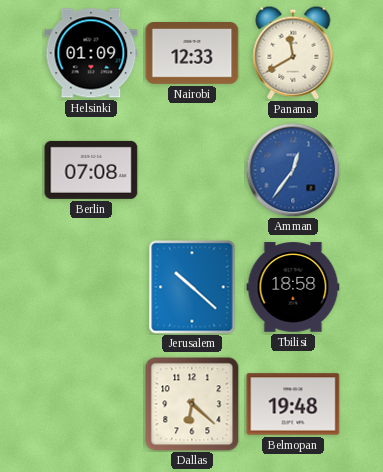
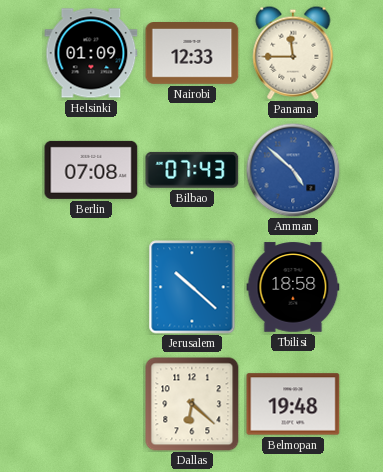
Panama: 11:40 -> 11:45 (293, 53)
Bilbao: none -> 07:43 (192, 170)
Amman: 12:36 -> 4:52 (293, 170)
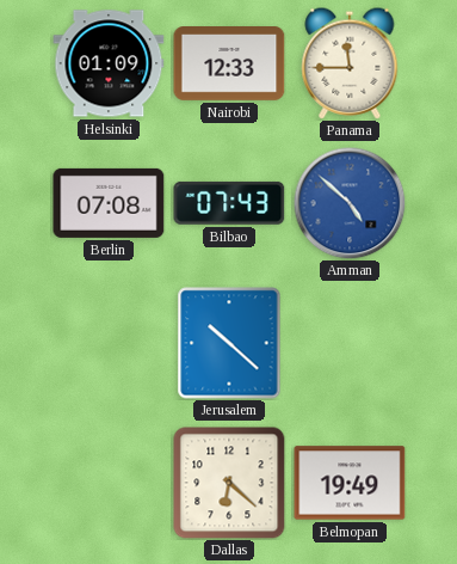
Tbilisi: 18:58 -> none (293, 287)
Belmopan: 19:48 -> 19:49 (350, 483)
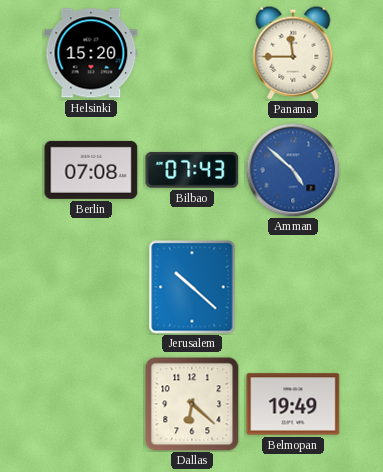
Helsinki: 01:09 -> 15:20 (91, 53)
Nairobi: 12:33 -> none (229, 65)
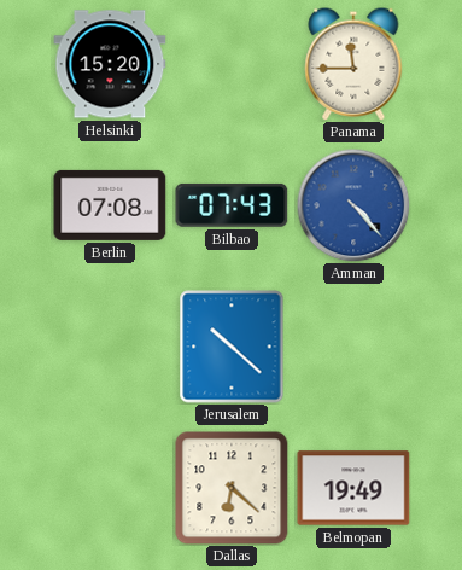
Amman: 4:52 -> 4:23 (353, 205)
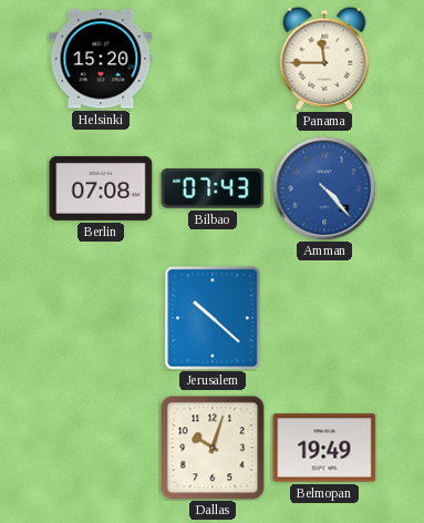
Dallas: 6:22 -> 10:03 (213, 448)
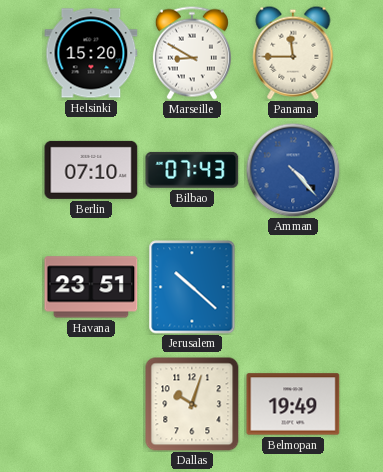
Marseille: none -> 8:50 (192, 53)
Berlin: 07:08 -> 07:10 (91, 170)
Havana: none -> 23:51 (91, 287)
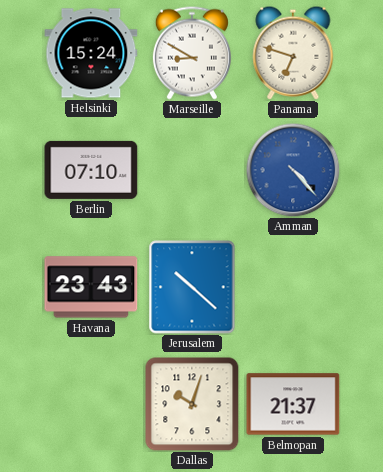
Helsinki: 15:20 -> 15:24 (91, 53)
Panama: 11:45 -> 6:48 (293, 53)
Bilbao: 07:43 -> none (192, 170)
Havana: 23:51 -> 23:43 (91, 287)
Belmopan: 19:49 -> 21:37 (293, 404)
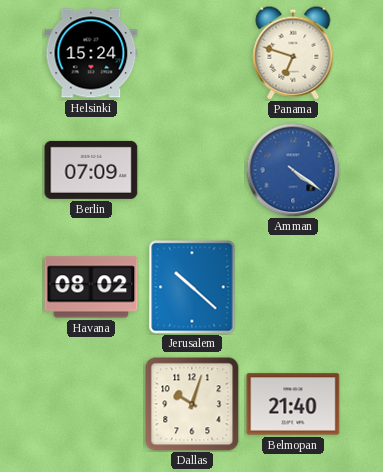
Marseille: 8:50 -> none (192, 53)
Berlin: 07:10 -> 07:09 (91, 170)
Amman: 4:23 -> 4:21 (293, 170)
Havana: 23:43 -> 08:02 (91, 287)
Belmopan: 21:37 -> 21:40 (293, 404)
